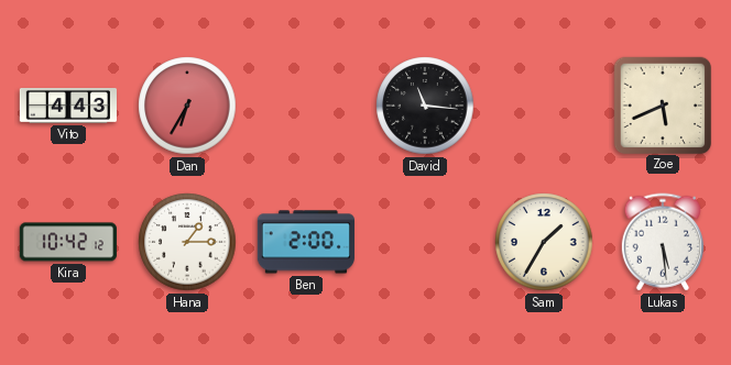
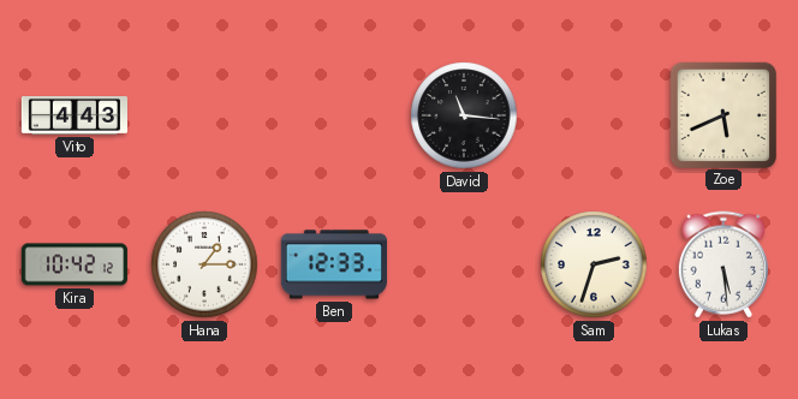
Dan: 6:35 -> none (187, 106)
Ben: 2:00 -> 12:33 (334, 264)
Sam: 1:35 -> 2:33 (594, 264)
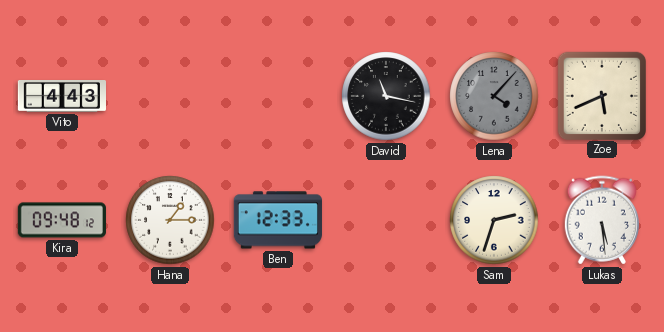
David: 11:16 -> 11:17 (386, 96)
Lena: none -> 4:07 (494, 96)
Kira: 10:42 -> 09:48 (62, 220)
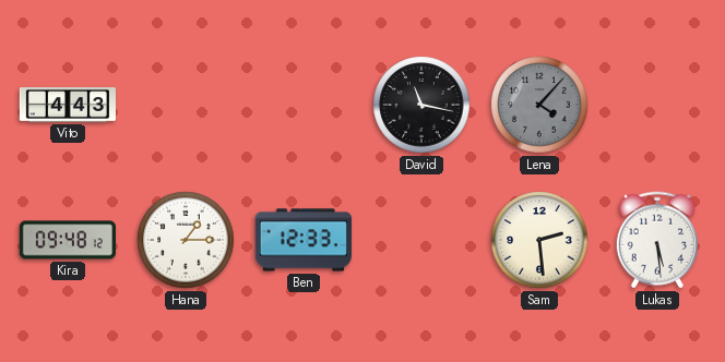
Zoe: 5:41 -> none (601, 95)
Sam: 2:33 -> 2:29 (539, 240)
